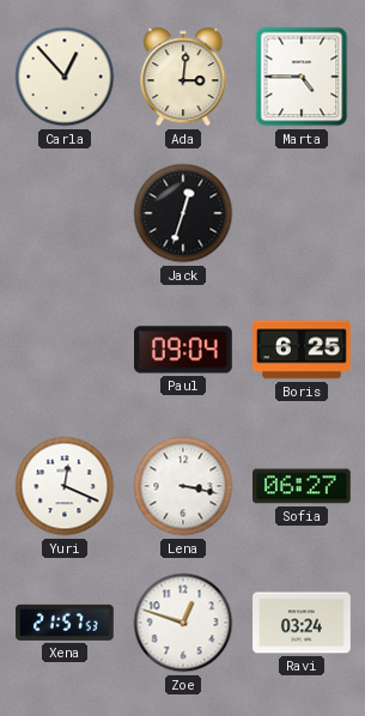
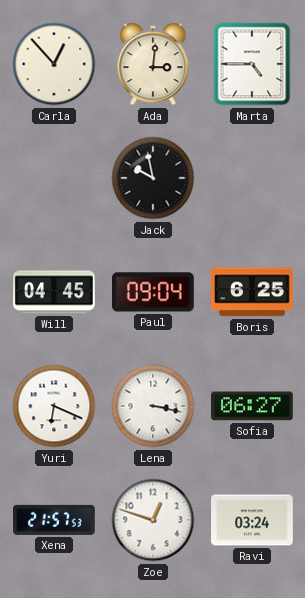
Jack: 12:33 -> 9:58 (153, 178)
Will: none -> 04:45 (55, 292)
Yuri: 12:19 -> 6:19 (54, 406)
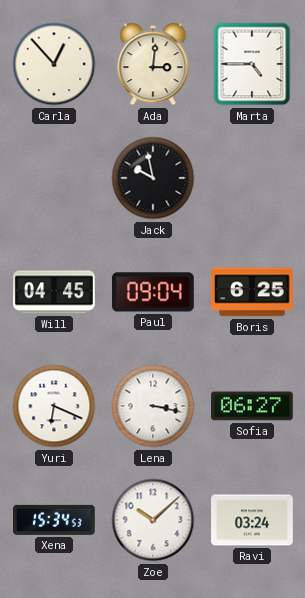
Xena: 21:57 -> 15:34 (55, 520)
Zoe: 12:48 -> 10:08 (153, 520)
